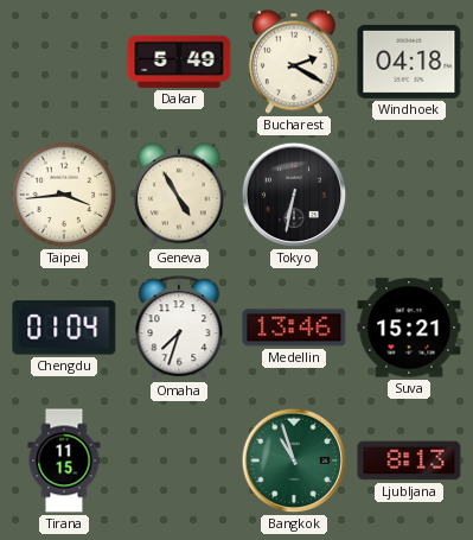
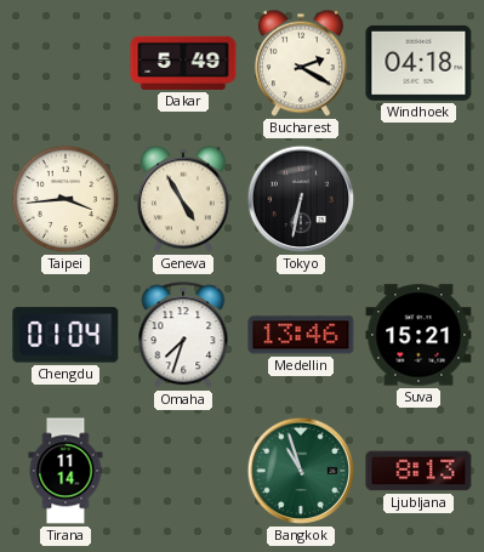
Tirana: 11:15 -> 11:14 (66, 471)
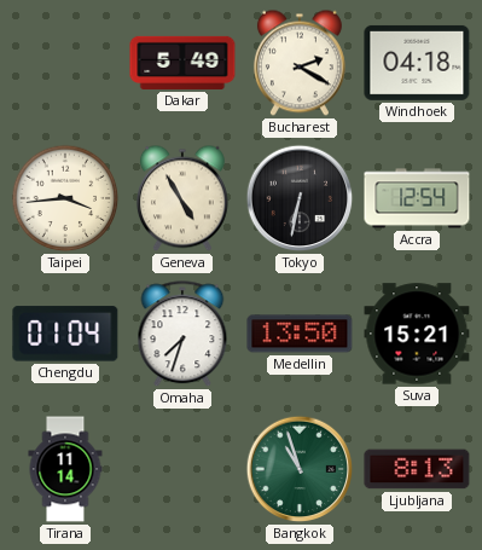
Accra: none -> 12:54 (417, 198)
Medellin: 13:46 -> 13:50 (300, 334)
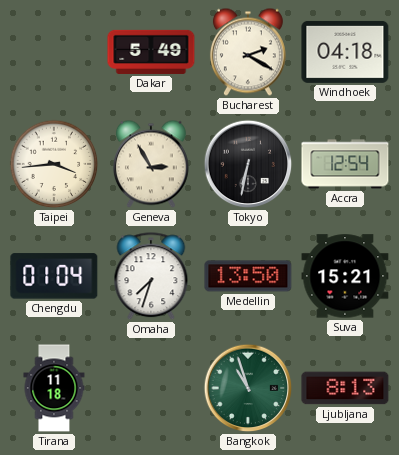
Geneva: 4:55 -> 2:55 (151, 164)
Tirana: 11:14 -> 11:18 (54, 388)
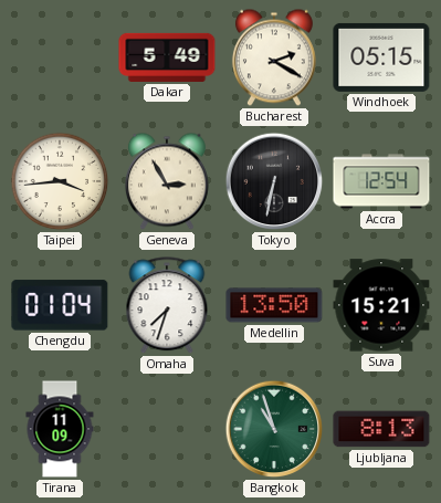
Windhoek: 04:18 -> 05:15 (381, 57)
Tirana: 11:18 -> 11:09 (60, 429)
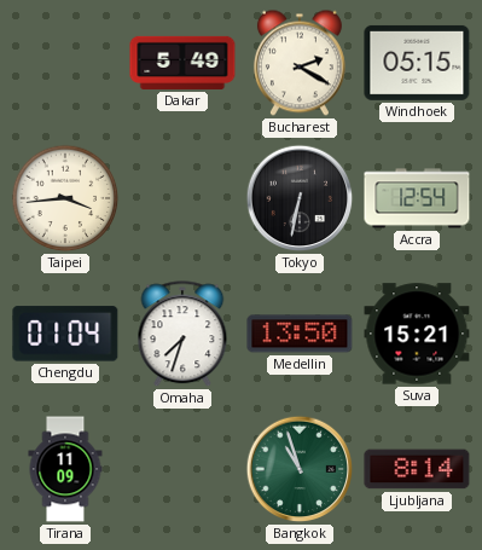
Geneva: 2:55 -> none (167, 181)
Ljubljana: 8:13 -> 8:14 (417, 469)
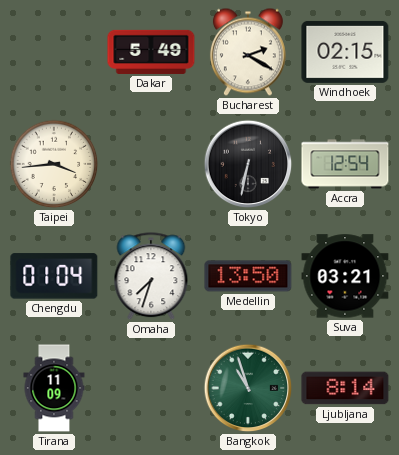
Windhoek: 05:15 -> 02:15 (345, 52)
Suva: 15:21 -> 03:21 (345, 276)
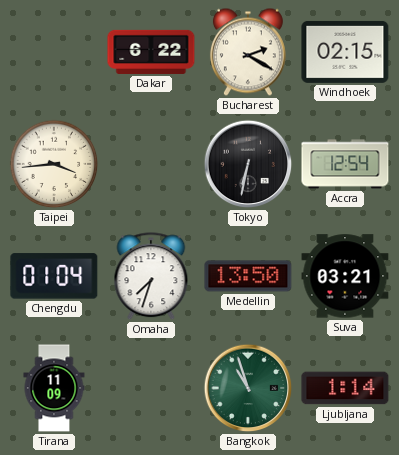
Dakar: 5:49 -> 6:22 (151, 52)
Ljubljana: 8:14 -> 1:14 (345, 388)
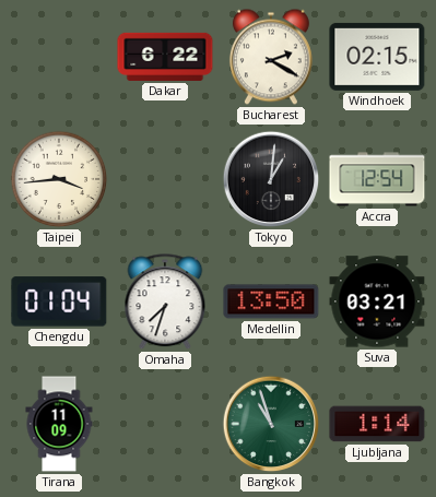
Tokyo: 6:32 -> 1:01 (271, 179)
